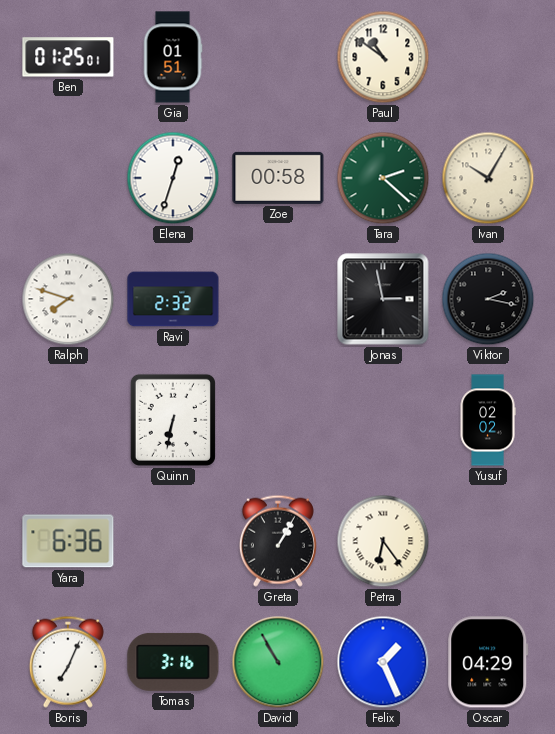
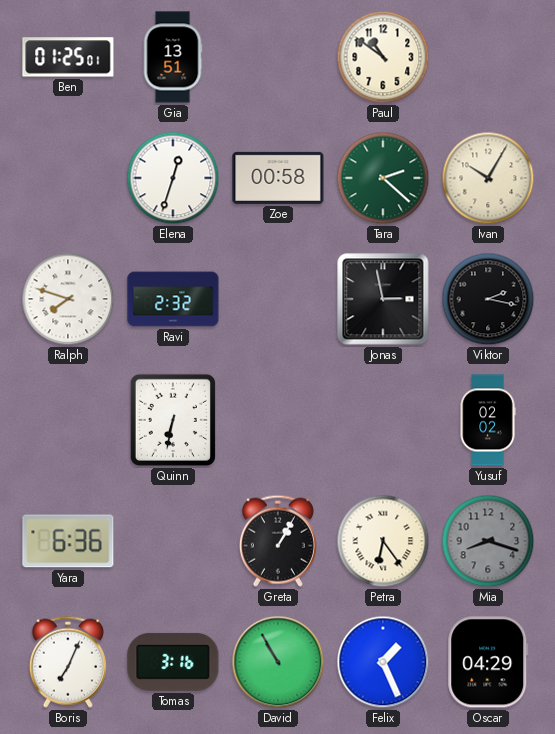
Gia: 01:51 -> 13:51 (173, 57)
Mia: none -> 8:18 (488, 541)
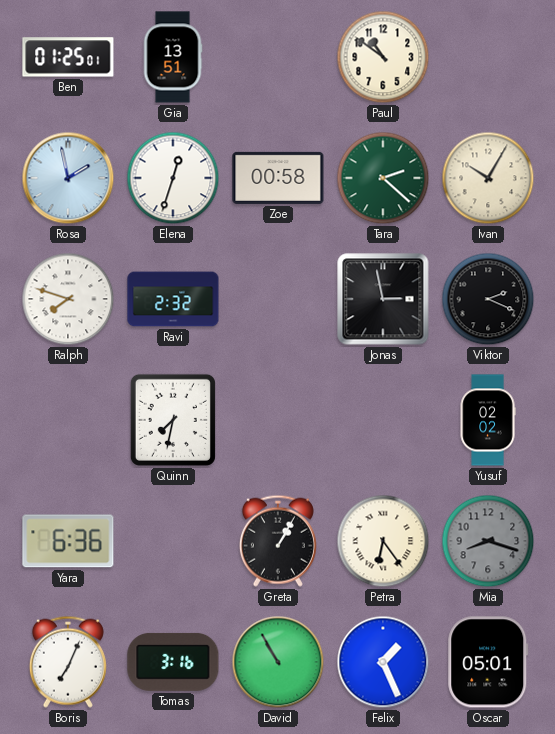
Rosa: none -> 1:58 (68, 178)
Viktor: 2:17 -> 2:19 (488, 299)
Quinn: 6:32 -> 7:32 (173, 420)
Oscar: 04:29 -> 05:01 (488, 662)
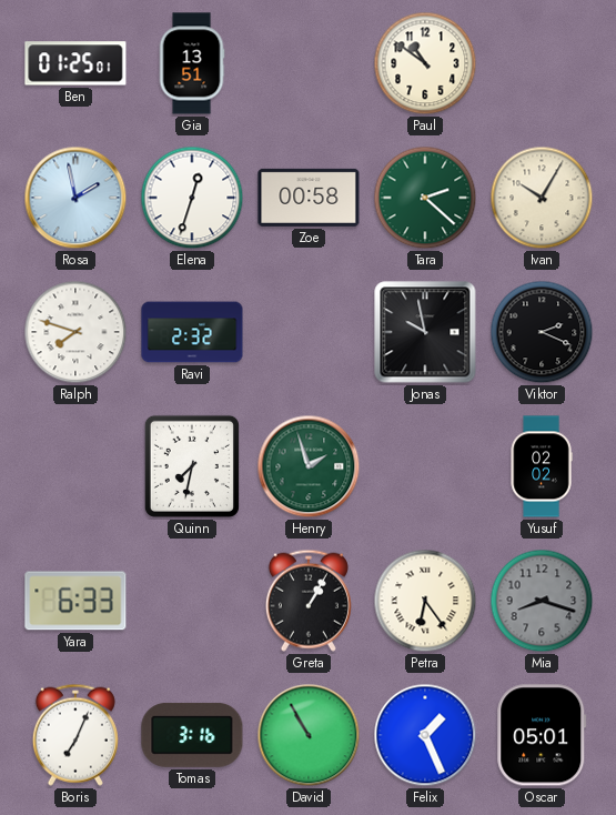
Jonas: 2:58 -> 9:58 (425, 332)
Henry: none -> 1:57 (309, 466)
Yara: 6:36 -> 6:33 (75, 601)
